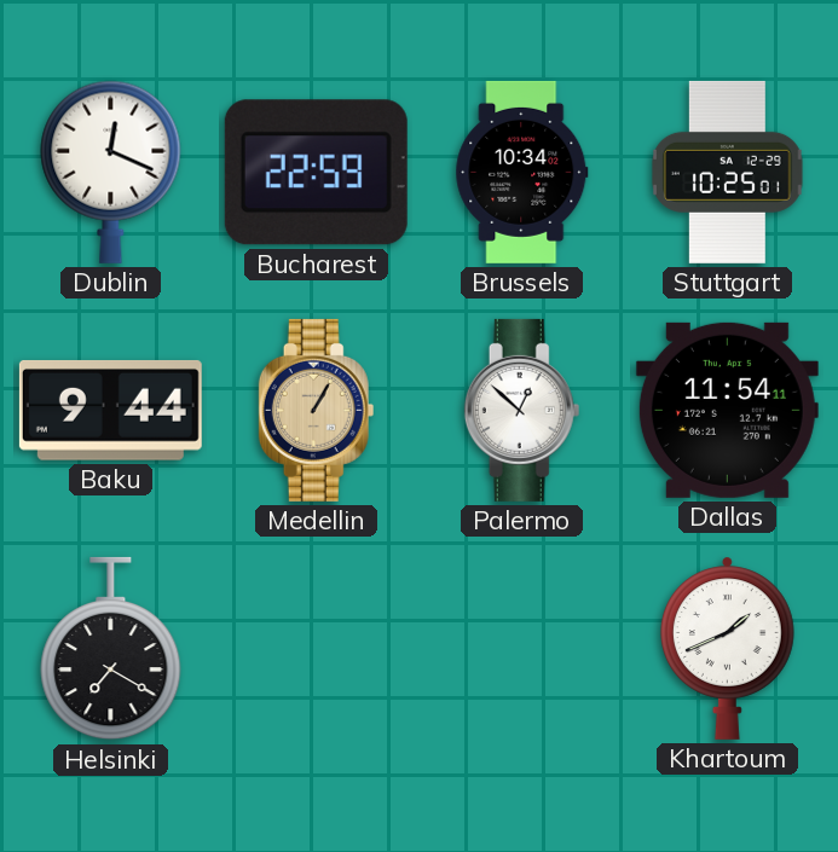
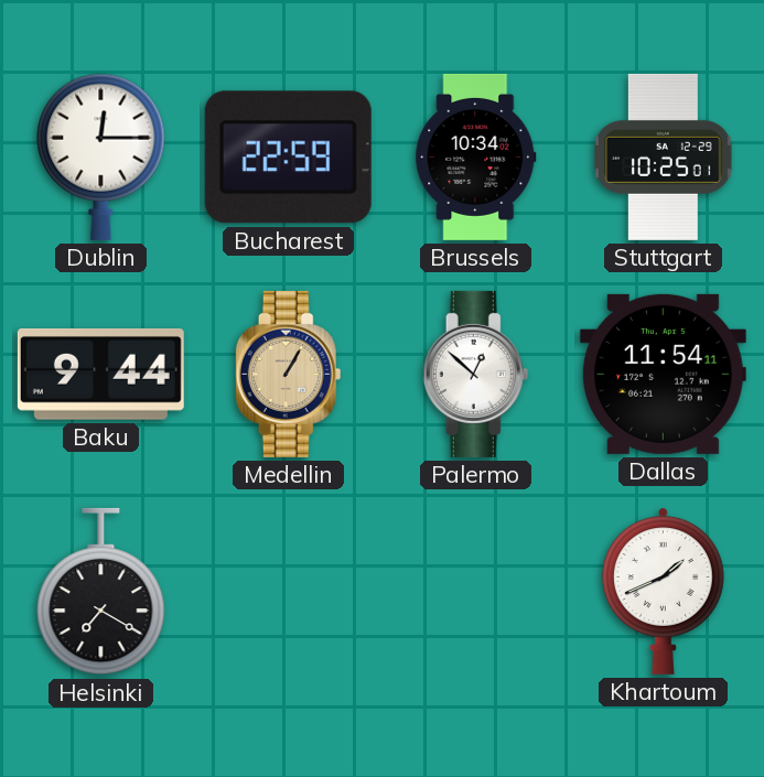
Dublin: 12:19 -> 12:15 (101, 157)
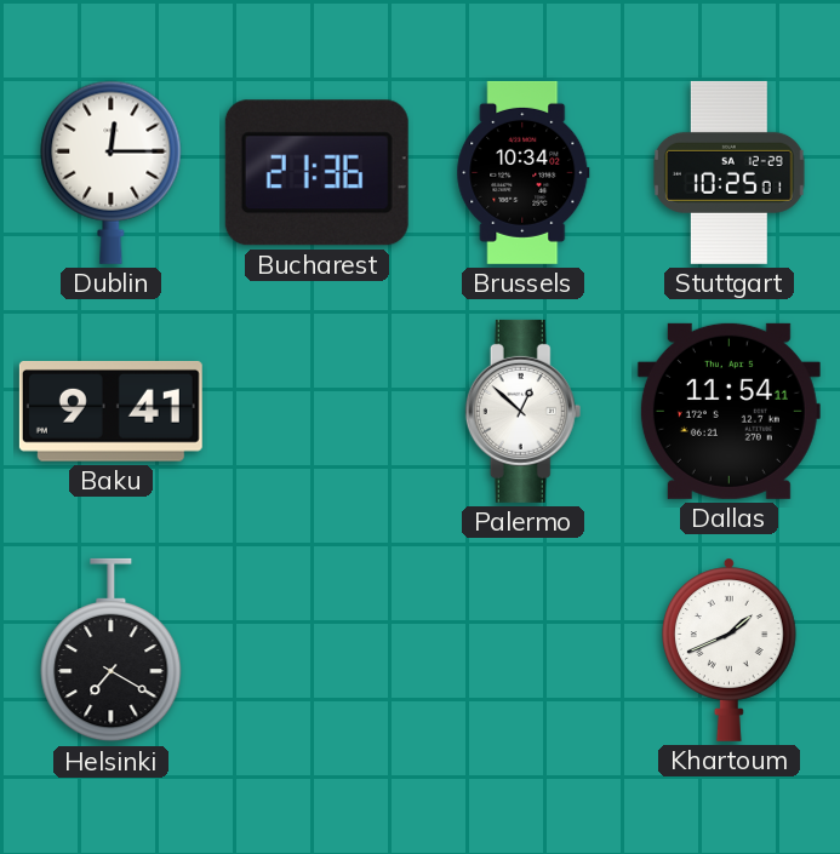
Bucharest: 22:59 -> 21:36 (316, 173)
Baku: 9:44 -> 9:41 (110, 411)
Medellin: 1:05 -> none (289, 374)
